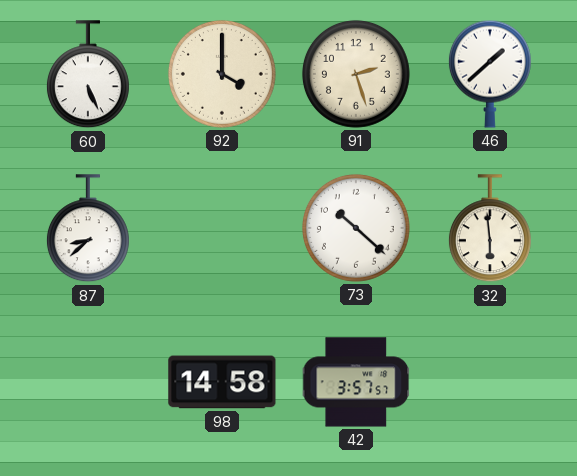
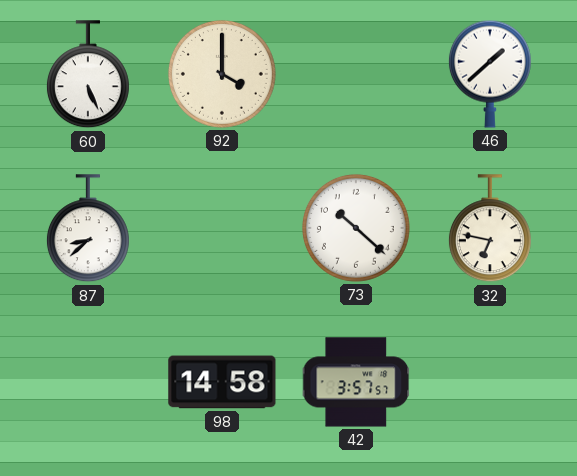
91: 2:27 -> none (356, 74)
32: 5:59 -> 6:47 (490, 229)
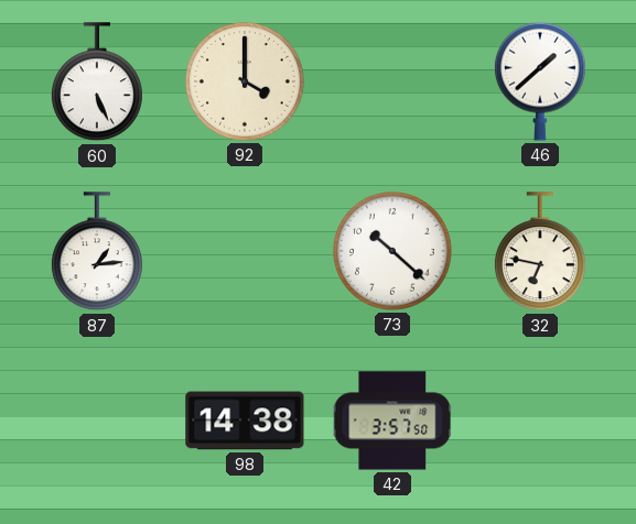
87: 8:38 -> 1:14 (97, 252)
98: 14:58 -> 14:38 (245, 421)
42: 3:57:57 -> 3:57:50 (392, 421)
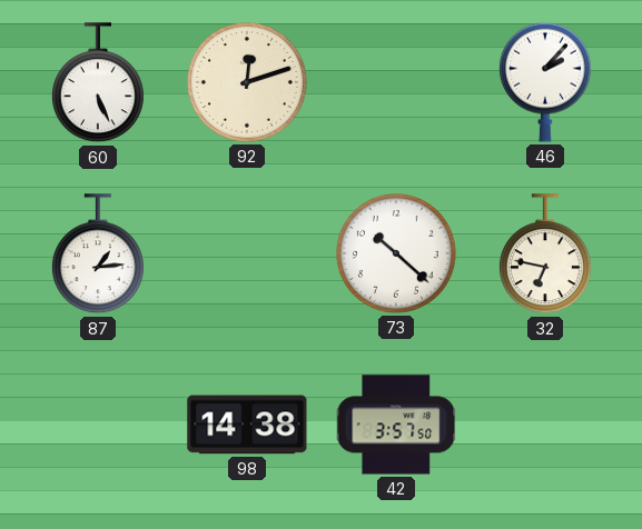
92: 4:00 -> 12:12 (247, 82)
46: 1:38 -> 2:07 (545, 82)
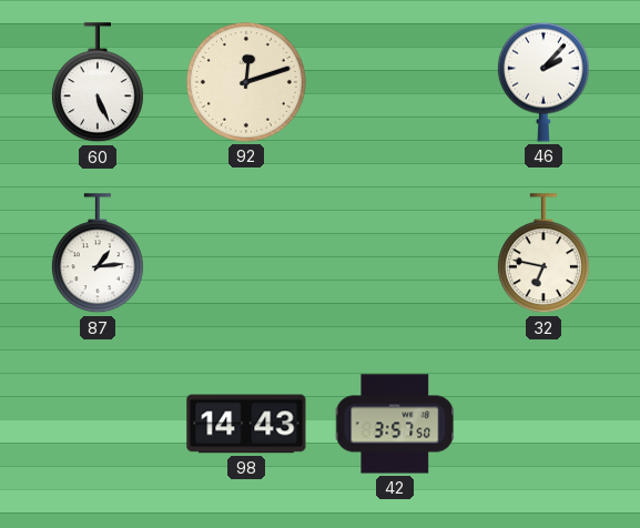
73: 10:22 -> none (396, 253)
98: 14:38 -> 14:43 (246, 424)
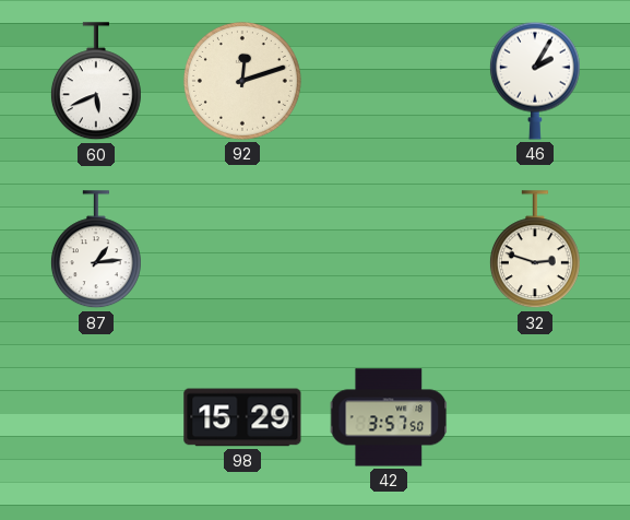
60: 5:26 -> 5:41 (96, 82)
46: 2:07 -> 2:05 (535, 81)
32: 6:47 -> 2:48 (535, 250)
98: 14:43 -> 15:29 (242, 417)
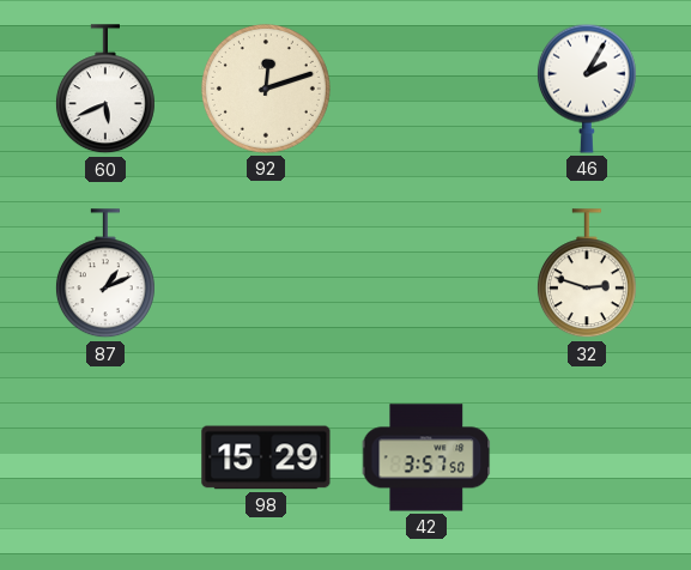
87: 1:14 -> 1:11 (105, 274)
